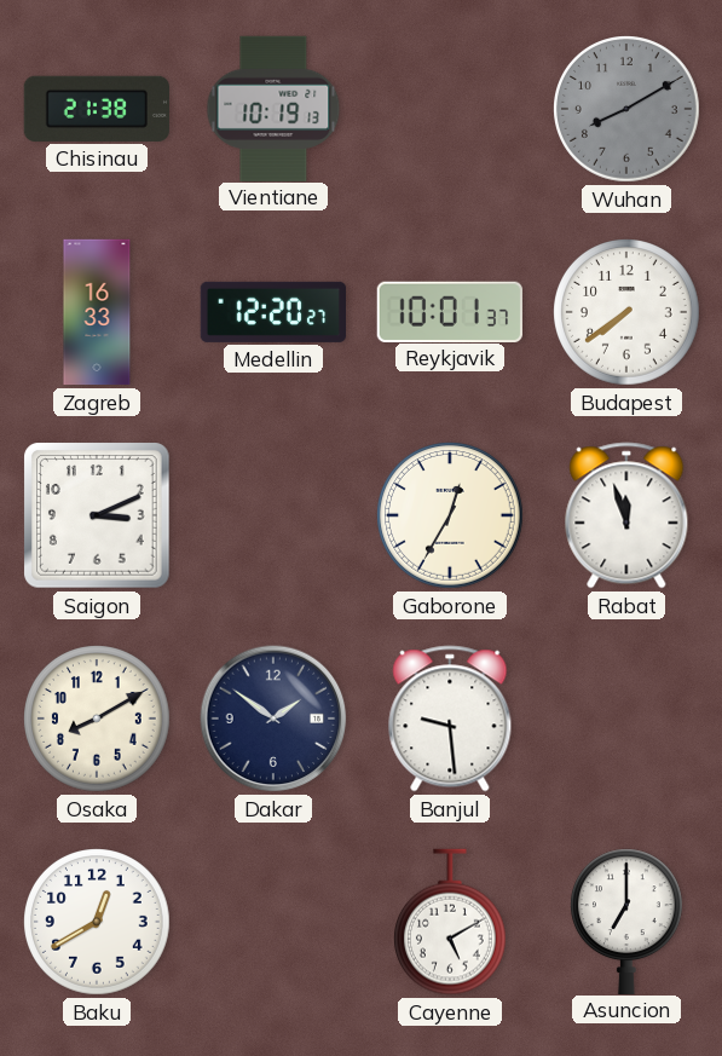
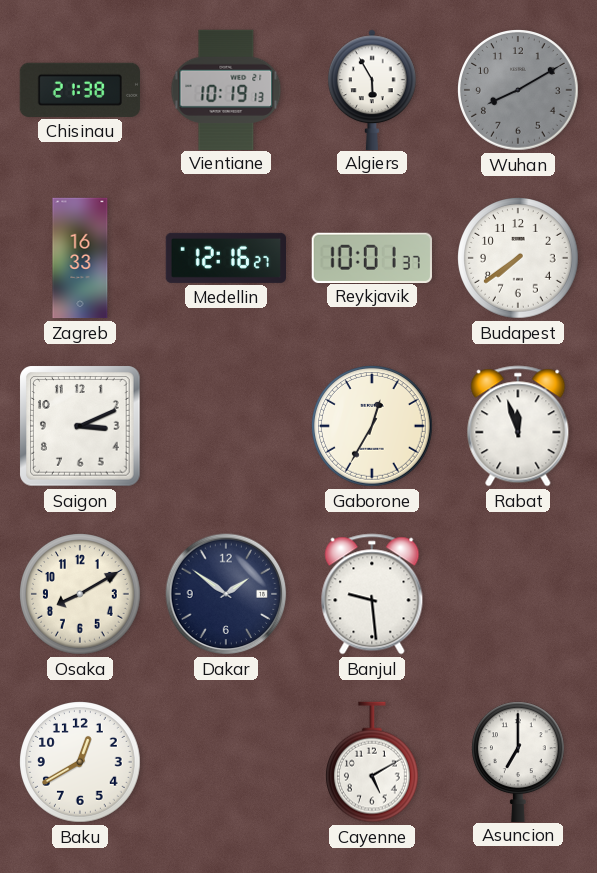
Algiers: none -> 5:55 (373, 89)
Medellin: 12:20 -> 12:16 (225, 258)
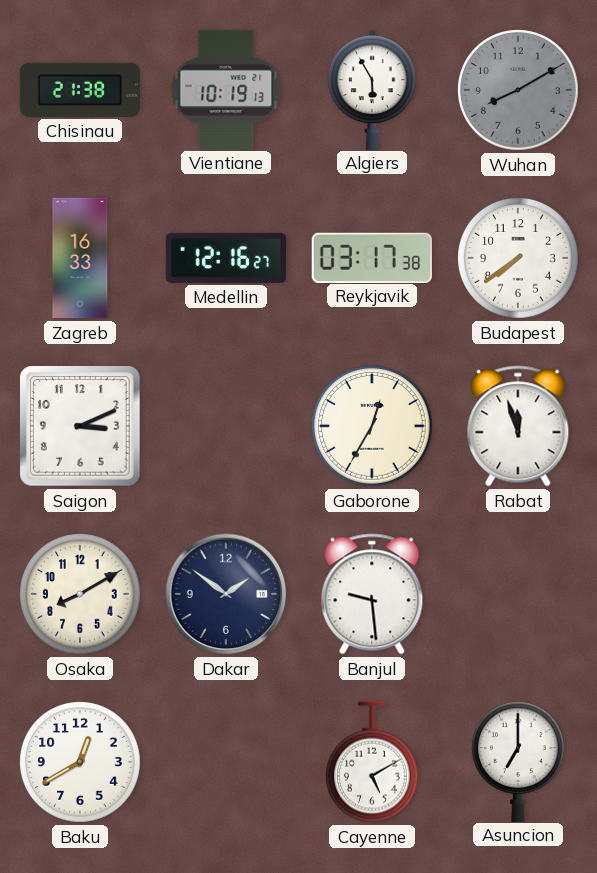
Reykjavik: 10:01 -> 03:17 (372, 257)
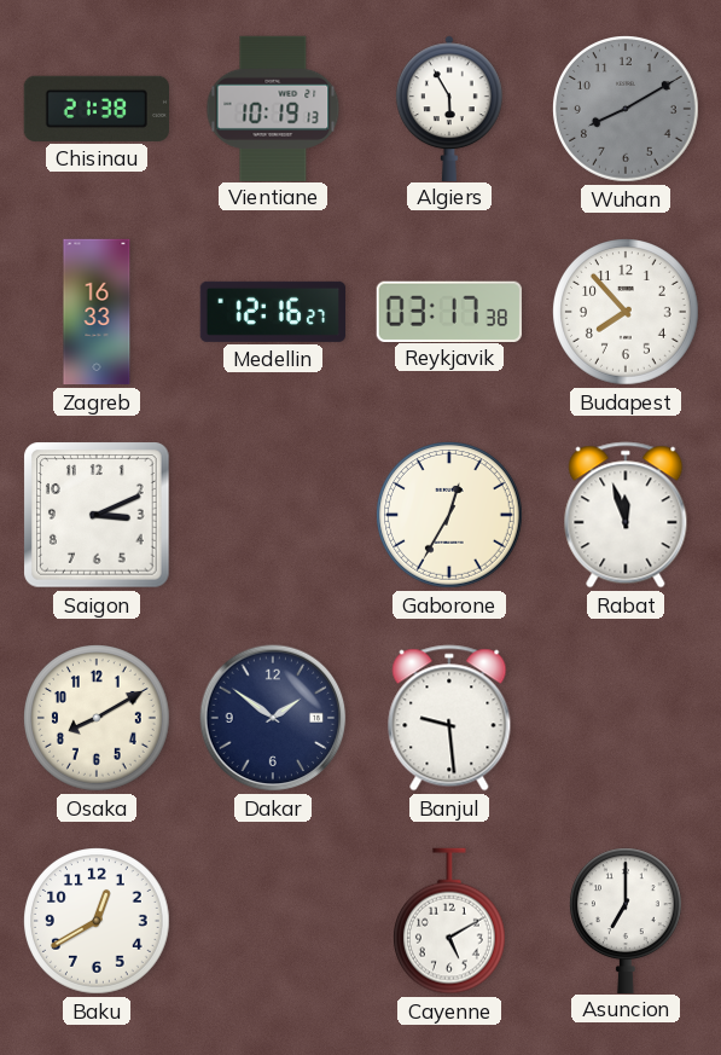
Budapest: 7:39 -> 7:53 (627, 313)
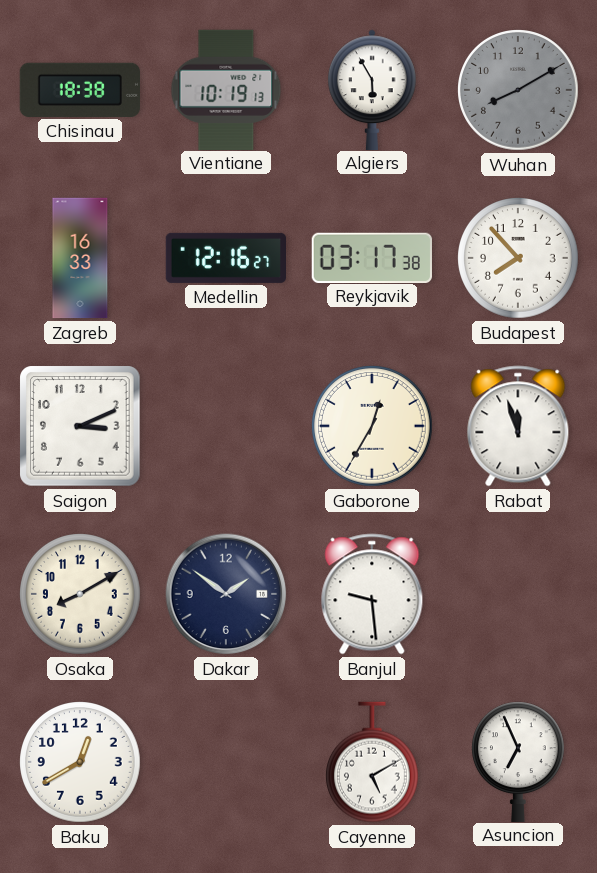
Chisinau: 21:38 -> 18:38 (79, 90)
Asuncion: 7:00 -> 6:56 (518, 761)
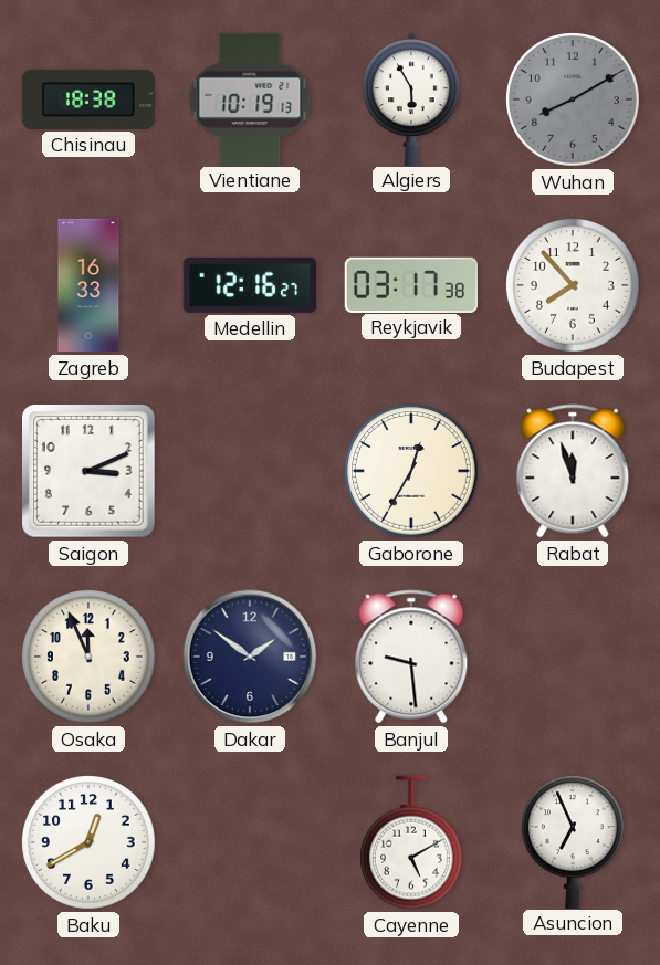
Osaka: 8:10 -> 11:56 (90, 658)
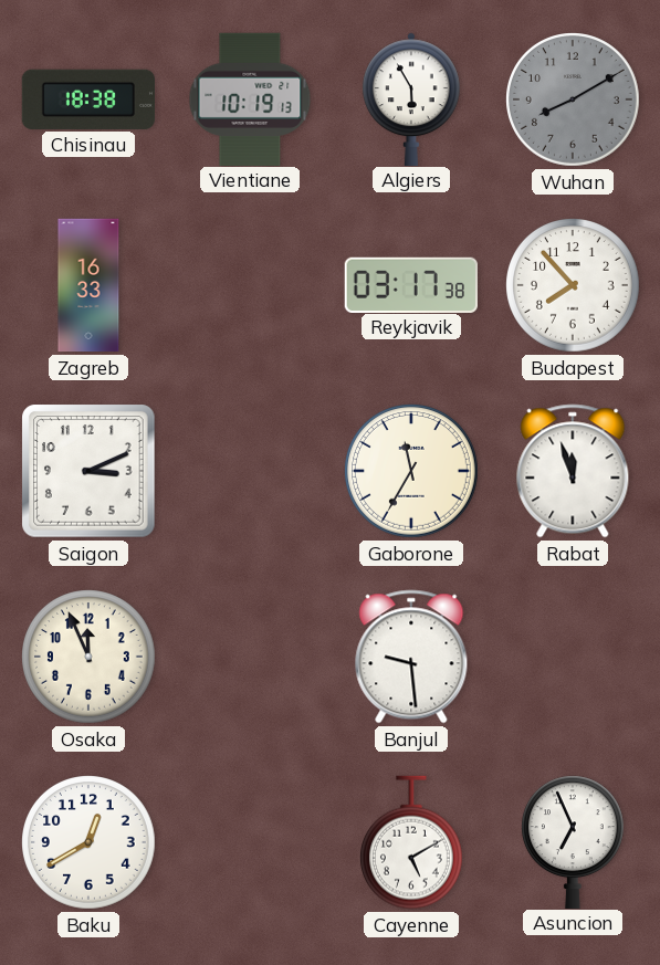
Medellin: 12:16 -> none (249, 285)
Gaborone: 12:35 -> 11:35 (412, 472)
Dakar: 1:51 -> none (250, 657)
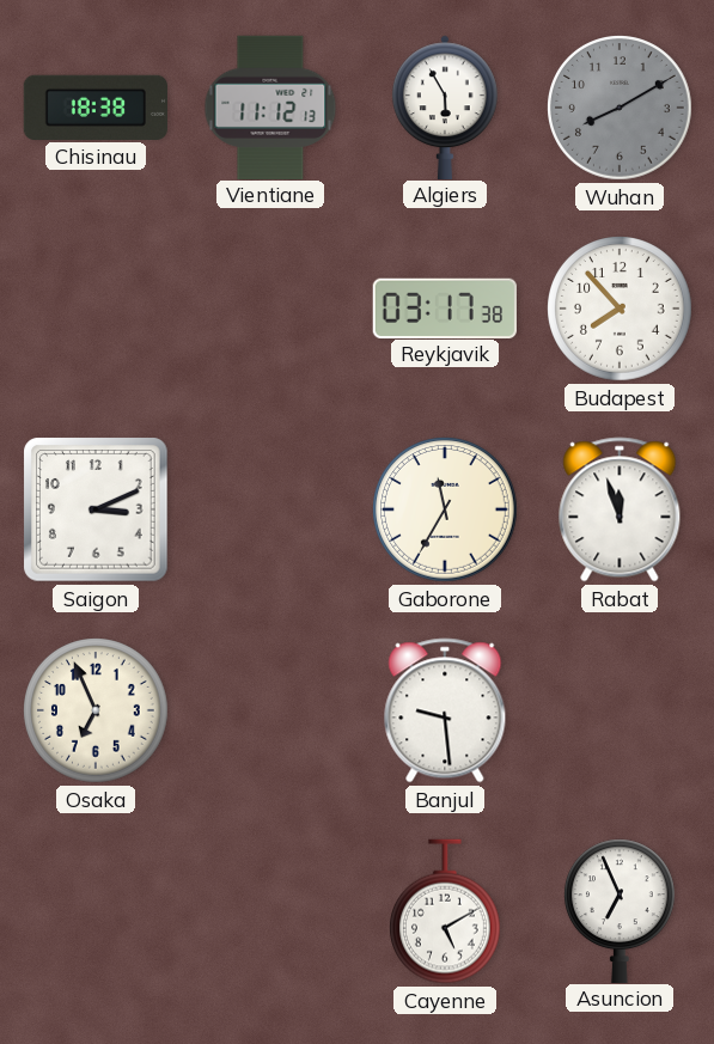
Vientiane: 10:19 -> 11:12 (270, 106)
Zagreb: 16:33 -> none (88, 285)
Osaka: 11:56 -> 6:56 (97, 712)
Baku: 12:40 -> none (90, 843)
